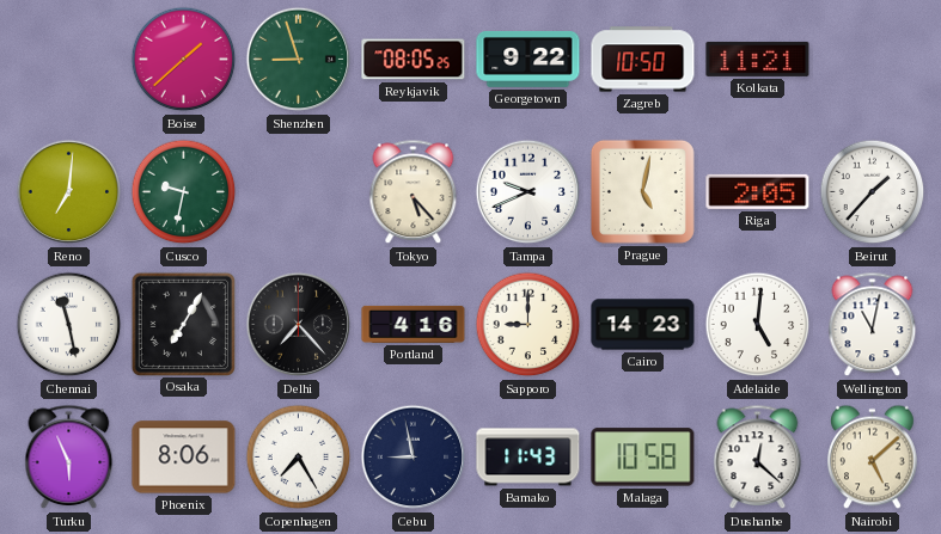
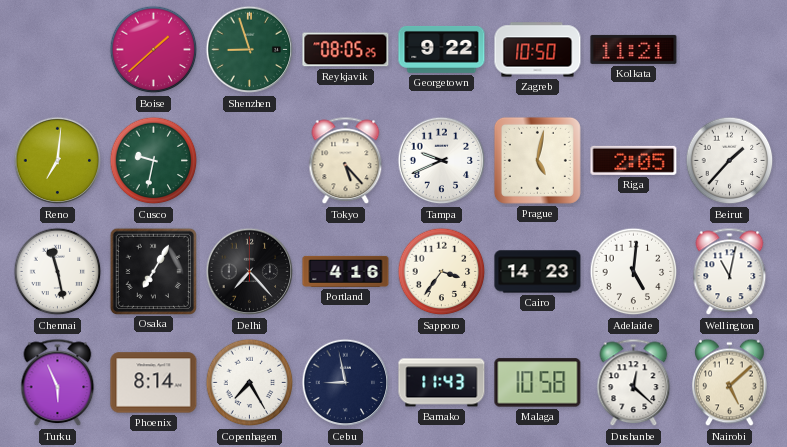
Sapporo: 9:00 -> 3:36 (442, 272)
Phoenix: 8:06 -> 8:14 (154, 383)
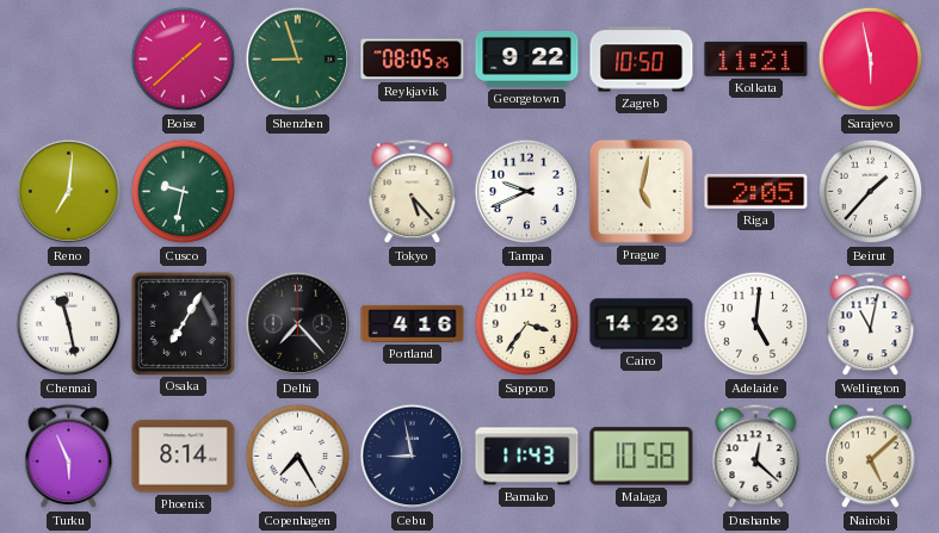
Sarajevo: none -> 5:58 (871, 60)
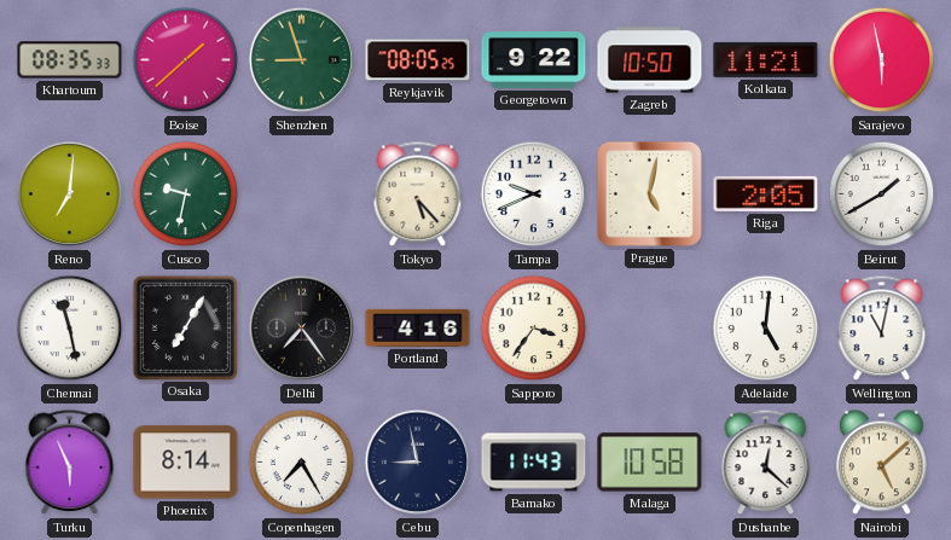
Khartoum: none -> 08:35 (70, 60)
Beirut: 1:37 -> 1:40 (882, 194)
Delhi: 7:23 -> 7:24 (302, 329)
Cairo: 14:23 -> none (642, 324)
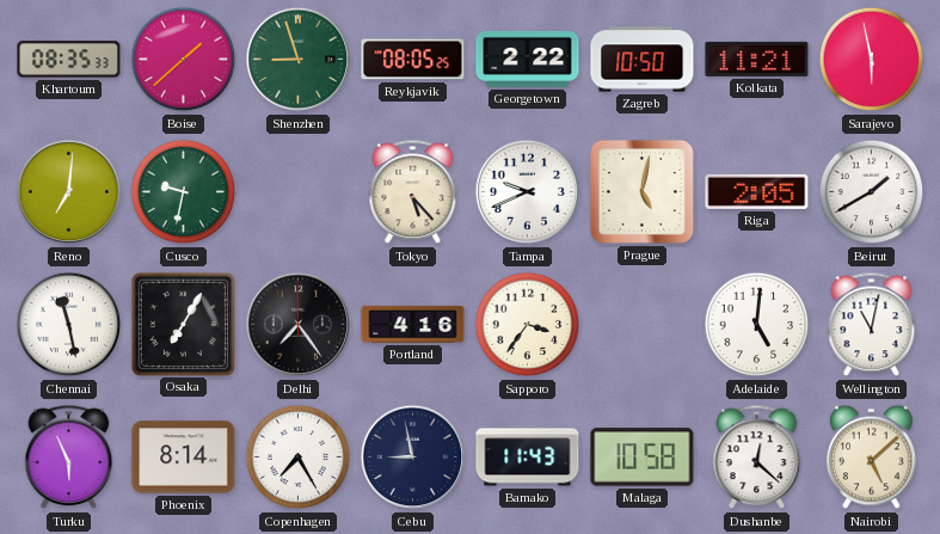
Georgetown: 9:22 -> 2:22 (528, 59)
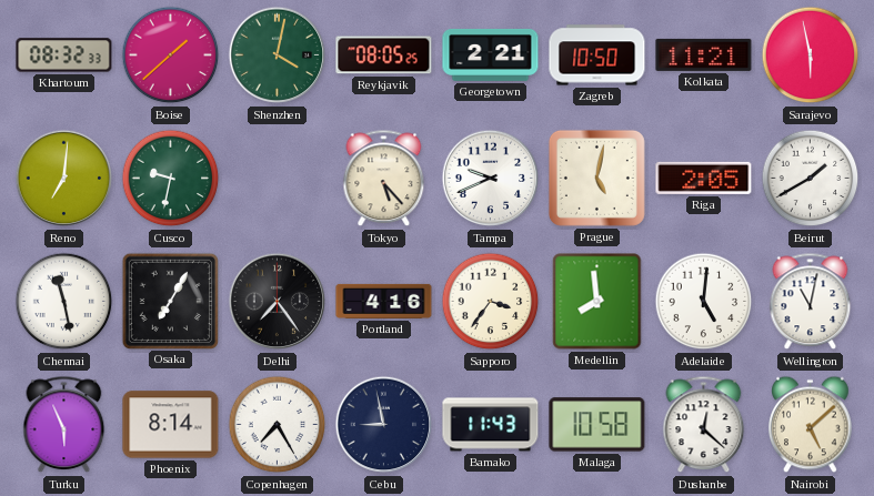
Khartoum: 08:35 -> 08:32 (64, 55)
Shenzhen: 8:57 -> 4:02 (278, 55)
Georgetown: 2:22 -> 2:21 (491, 54)
Medellin: none -> 7:59 (597, 302)
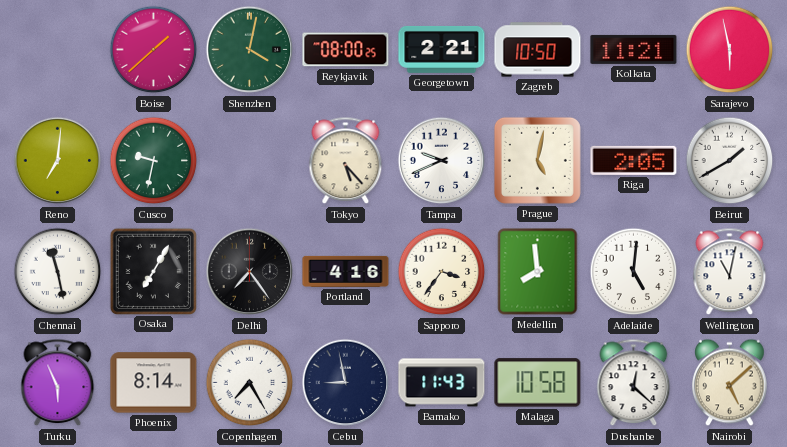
Khartoum: 08:32 -> none (64, 55)
Reykjavik: 08:05 -> 08:00 (346, 50)
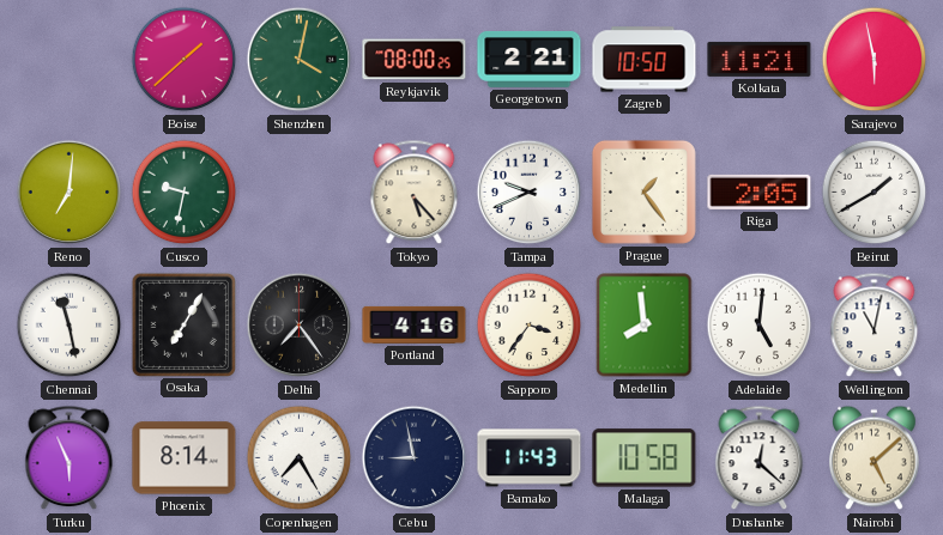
Prague: 5:02 -> 1:24 (643, 191)
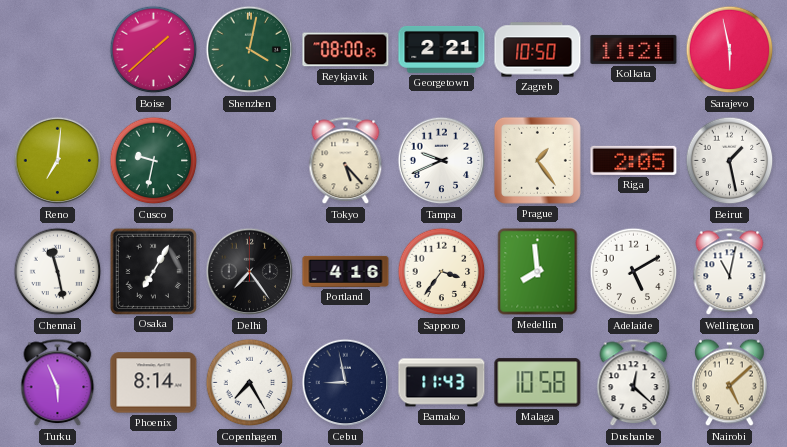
Beirut: 1:40 -> 1:28 (730, 161)
Adelaide: 5:01 -> 5:10 (634, 272)
